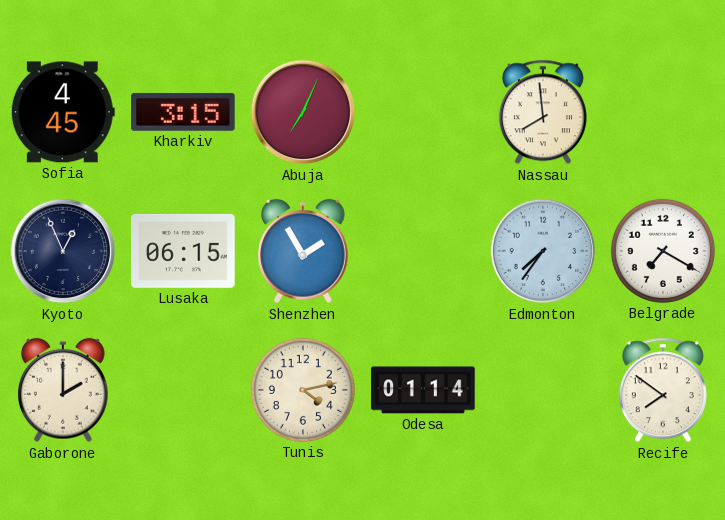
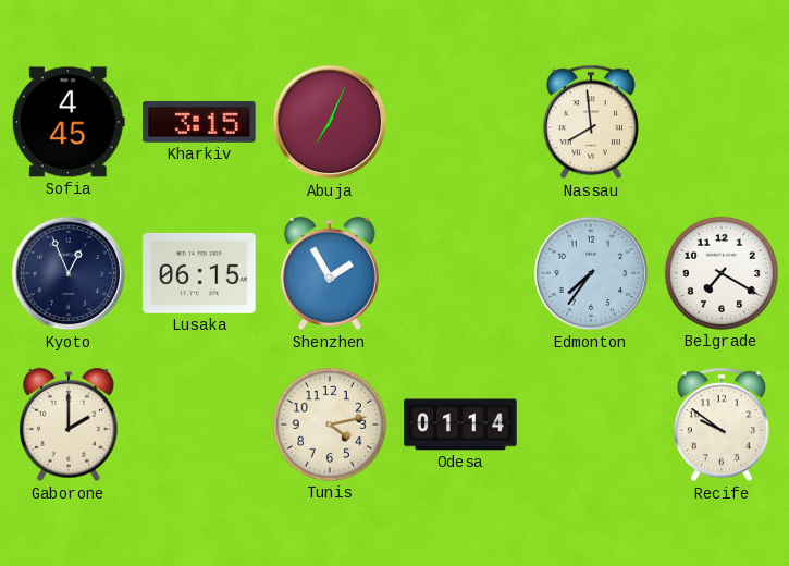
Recife: 7:51 -> 9:51 (722, 424)
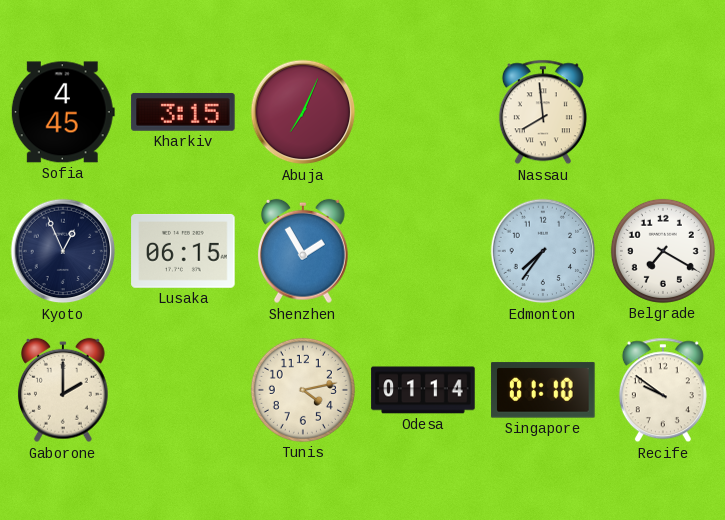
Singapore: none -> 01:10 (543, 390)
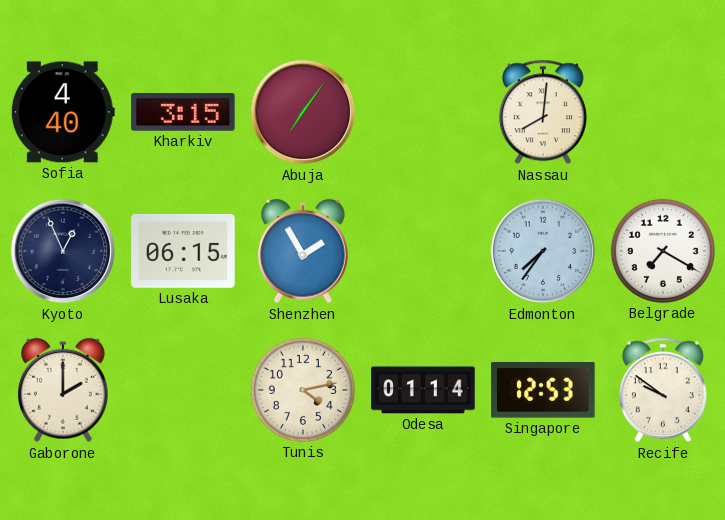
Sofia: 4:45 -> 4:40 (63, 112)
Abuja: 7:04 -> 7:06 (303, 112)
Nassau: 7:59 -> 8:01 (543, 112)
Singapore: 01:10 -> 12:53 (543, 390)
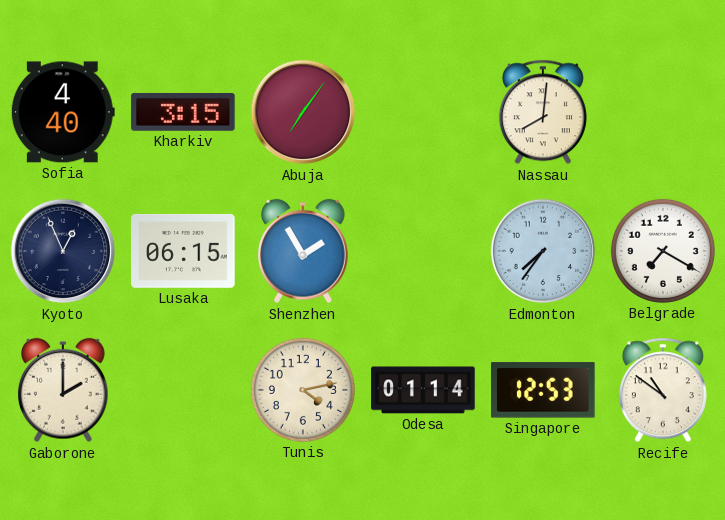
Recife: 9:51 -> 10:51 (663, 390)
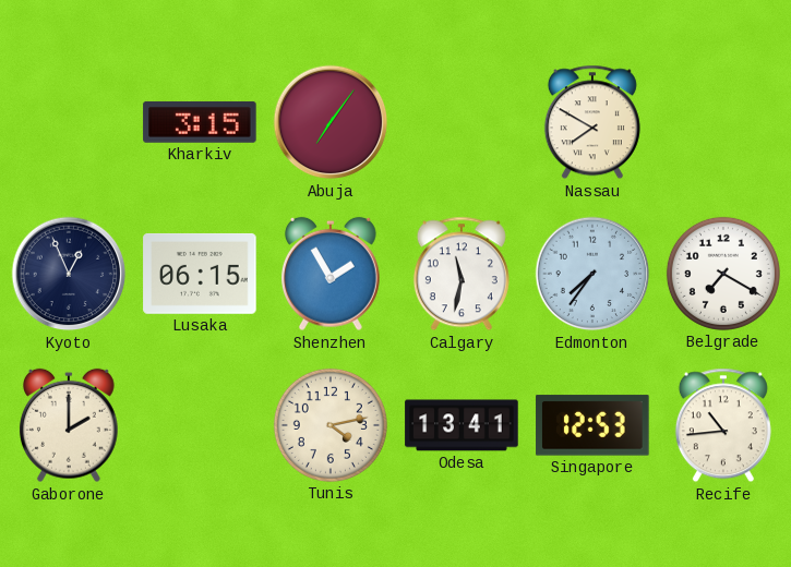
Sofia: 4:40 -> none (63, 112)
Nassau: 8:01 -> 7:50 (592, 122)
Calgary: none -> 11:32 (462, 274)
Odesa: 01:14 -> 13:41 (462, 425)
Recife: 10:51 -> 10:44 (723, 425)
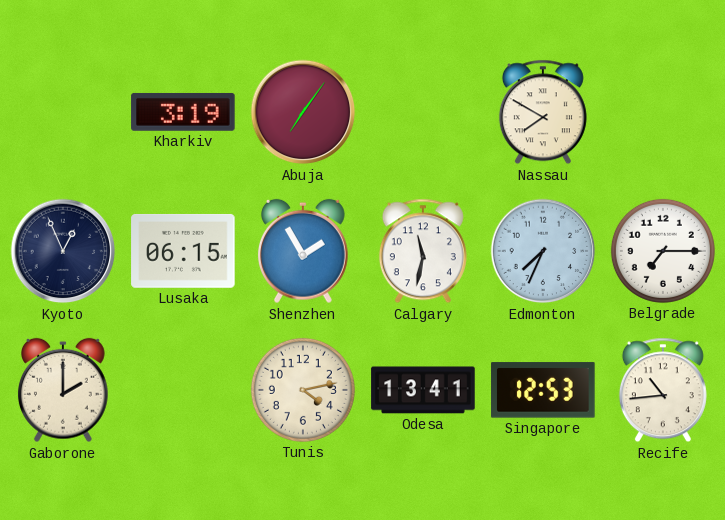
Kharkiv: 3:15 -> 3:19 (183, 112)
Edmonton: 7:36 -> 7:34 (543, 251)
Belgrade: 7:20 -> 7:15 (663, 251)
